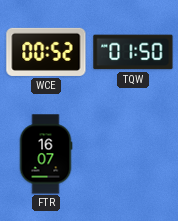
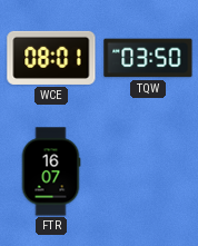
WCE: 00:52 -> 08:01 (51, 58)
TQW: 01:50 -> 03:50 (148, 58)
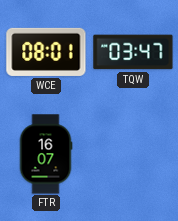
TQW: 03:50 -> 03:47 (133, 52)
